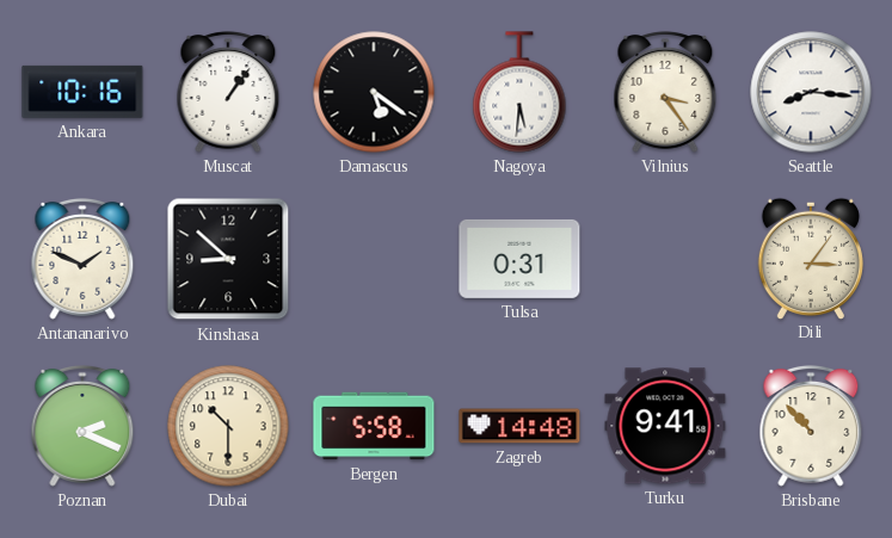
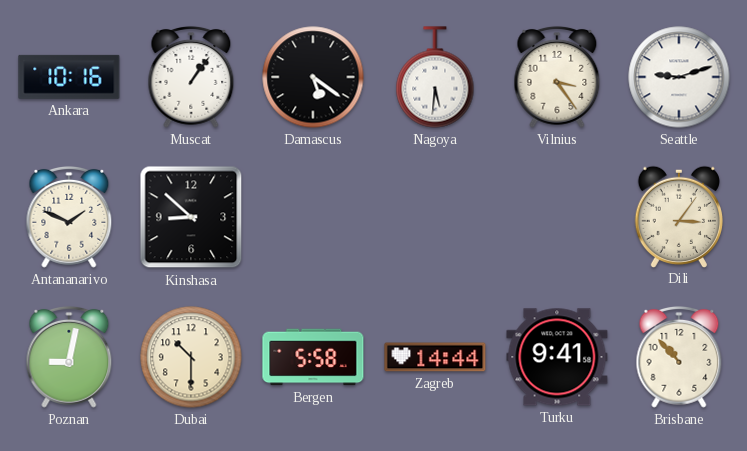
Seattle: 8:16 -> 9:12 (679, 77)
Tulsa: 0:31 -> none (519, 259)
Poznan: 2:19 -> 9:02 (69, 357)
Zagreb: 14:48 -> 14:44 (435, 357)
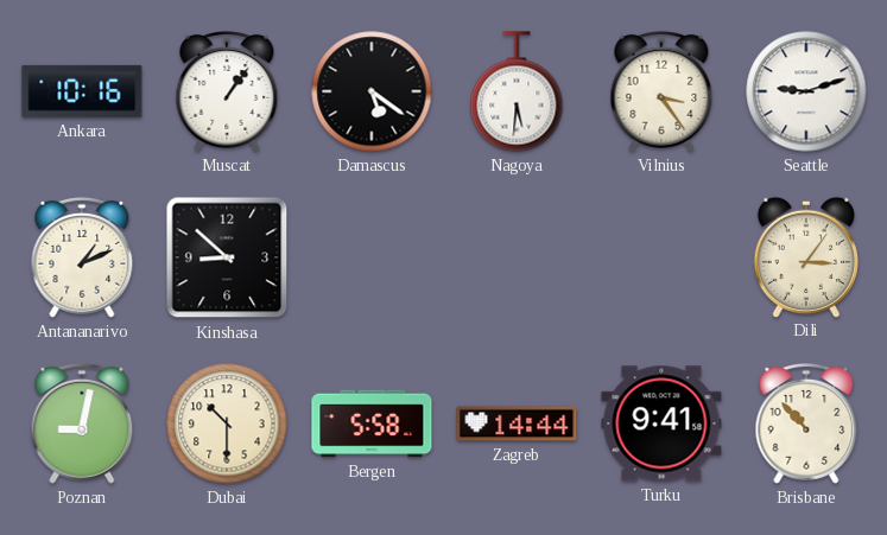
Antananarivo: 1:49 -> 1:11 (82, 257)
